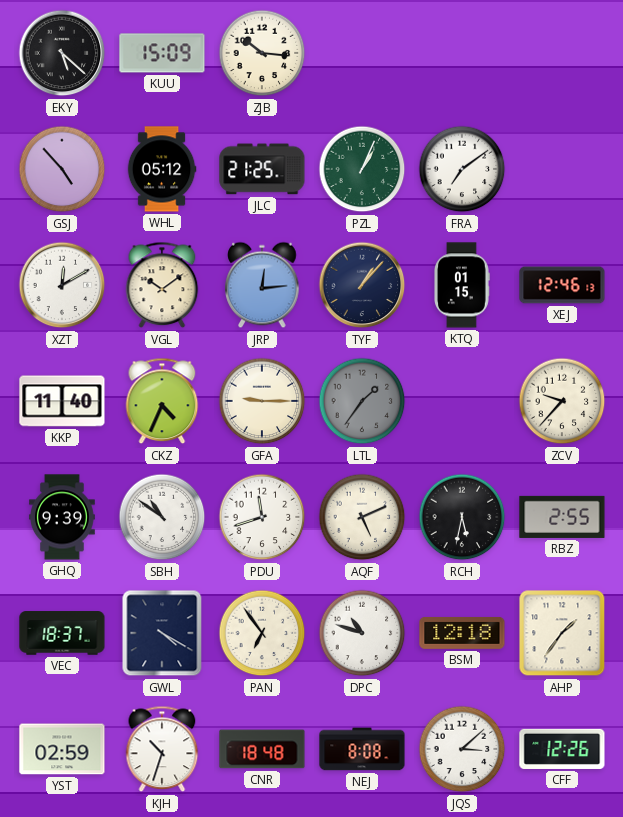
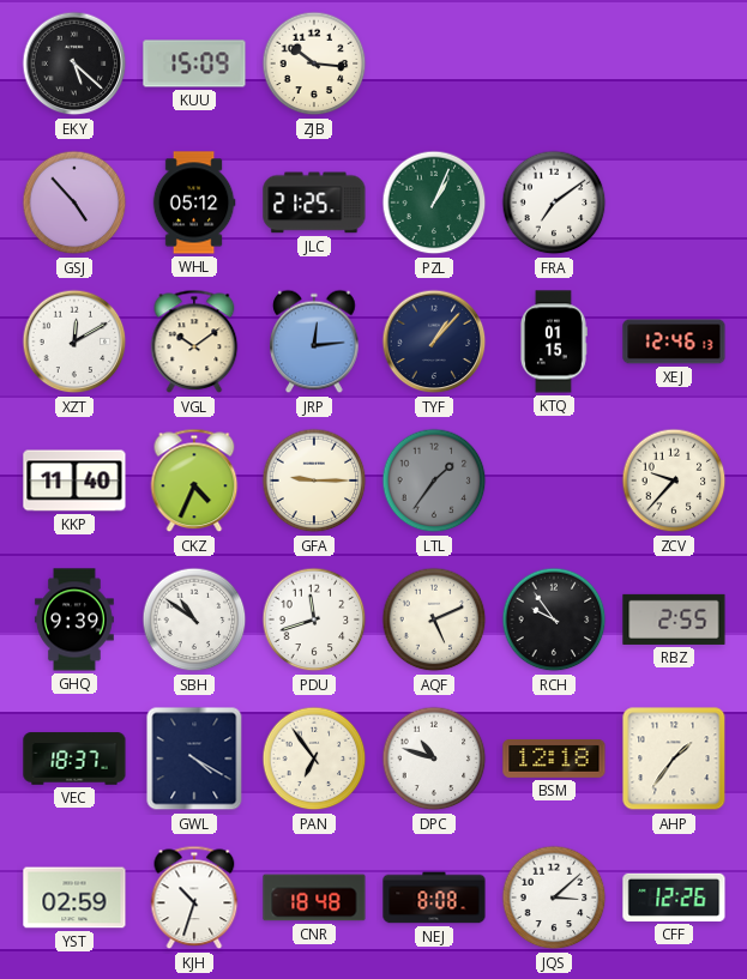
RCH: 5:32 -> 9:54 (554, 620)
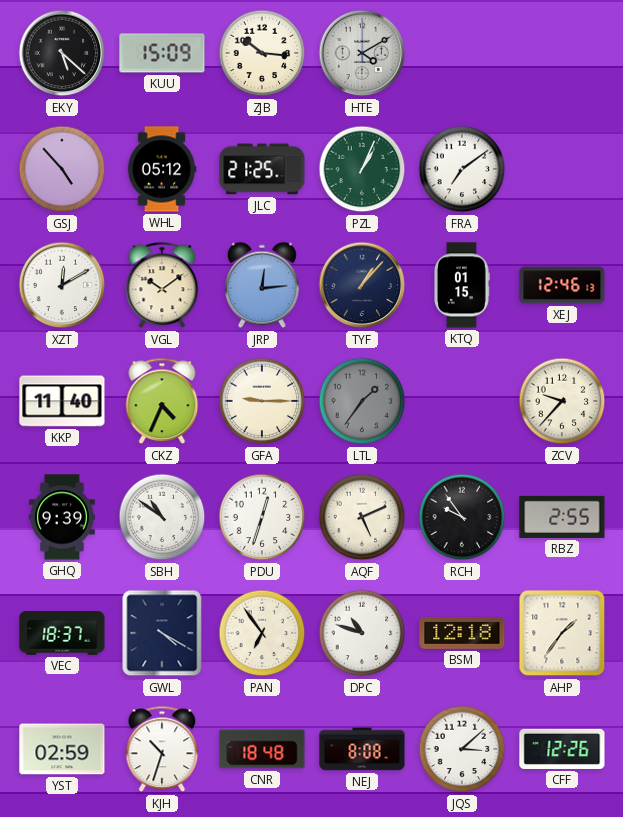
HTE: none -> 4:10 (362, 53)
PDU: 11:42 -> 12:33 (262, 517)
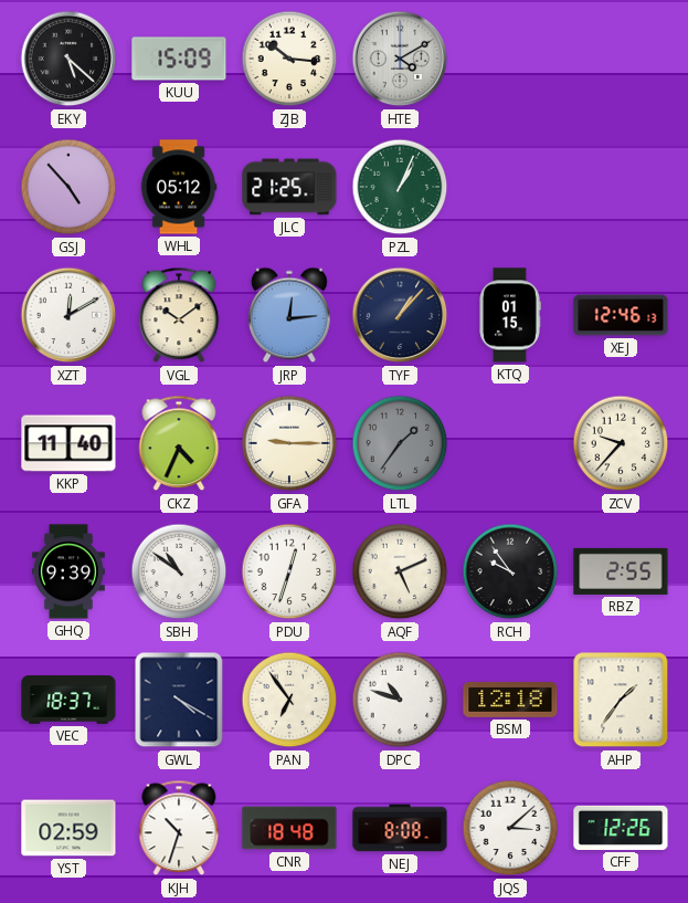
FRA: 7:09 -> none (462, 169)
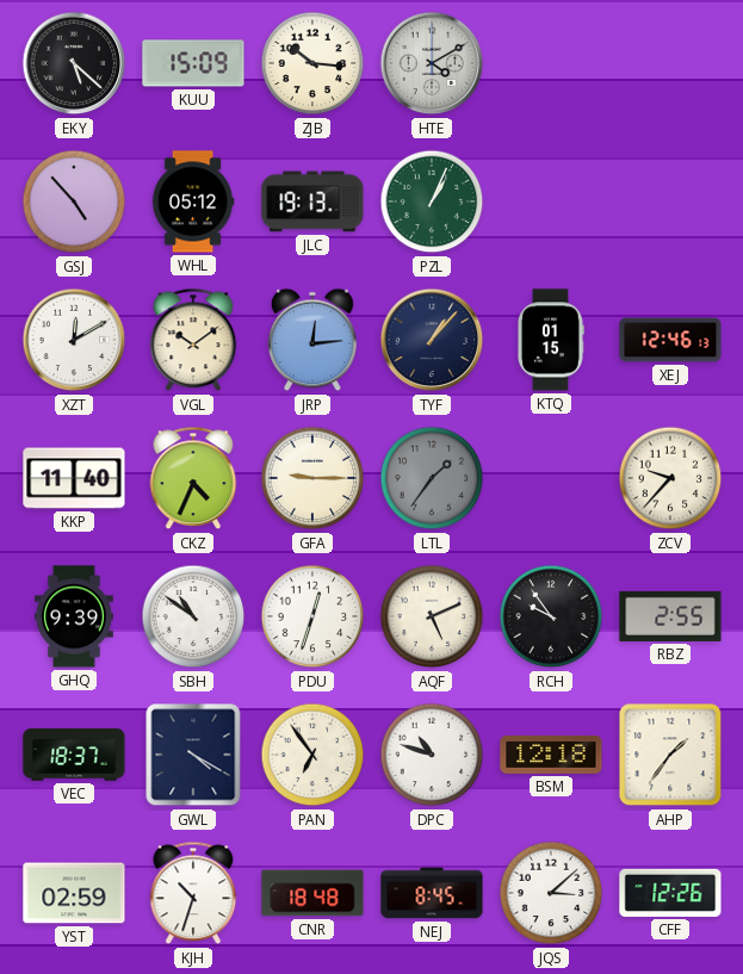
JLC: 21:25 -> 19:13 (312, 201)
NEJ: 8:08 -> 8:45 (432, 893)
